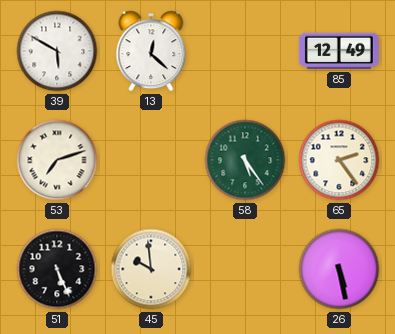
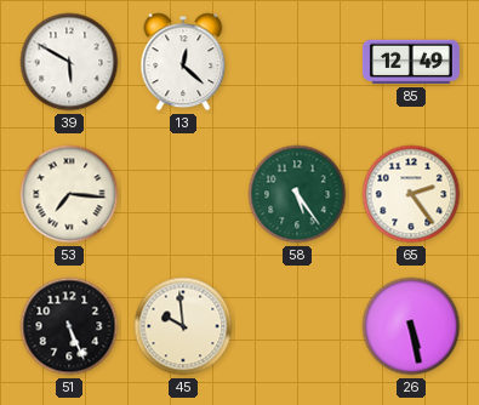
53: 7:12 -> 7:16 (69, 194)
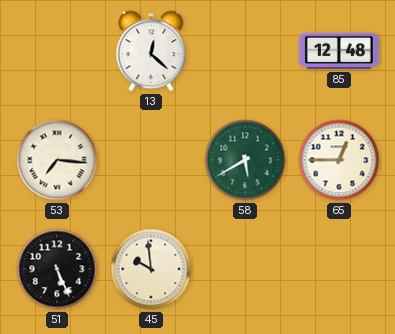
39: 5:50 -> none (69, 62)
85: 12:49 -> 12:48 (339, 51)
58: 5:24 -> 5:40 (245, 160)
65: 2:24 -> 12:45 (339, 160)
26: 5:28 -> none (411, 326)
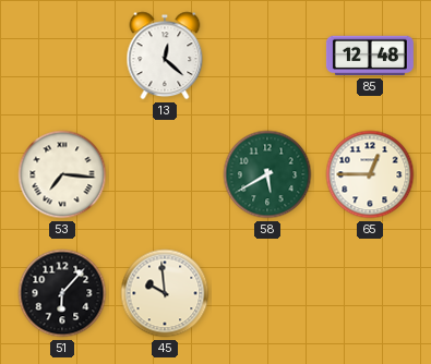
51: 5:26 -> 6:07 (62, 293)
